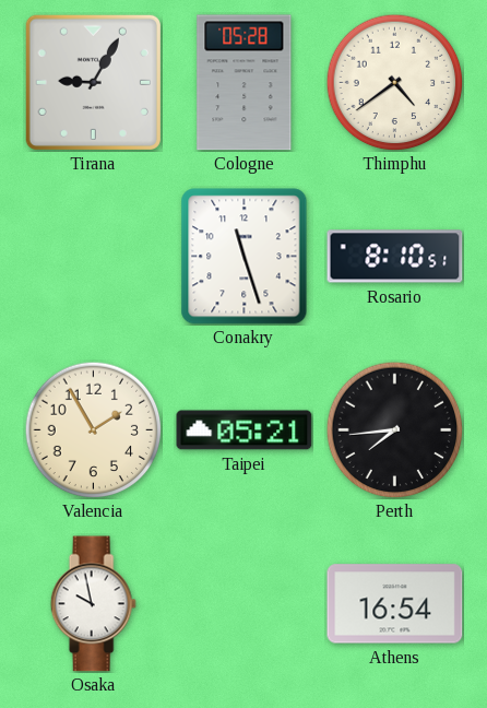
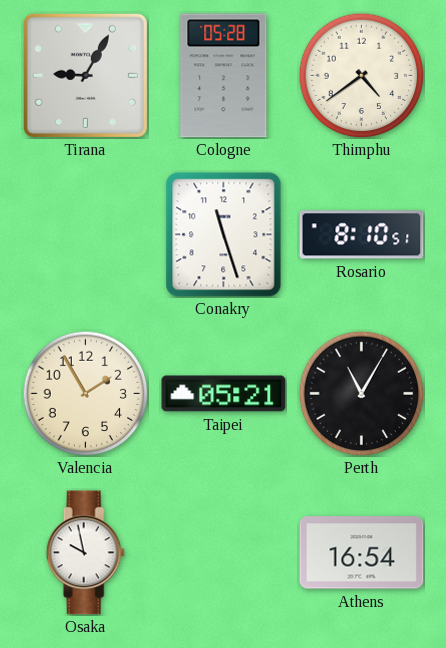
Perth: 7:44 -> 11:05 (361, 393)
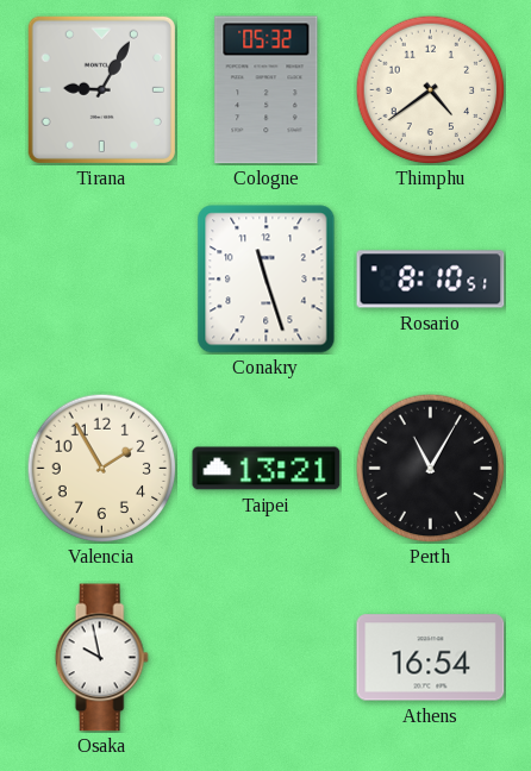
Cologne: 05:28 -> 05:32 (267, 90)
Taipei: 05:21 -> 13:21 (267, 469)
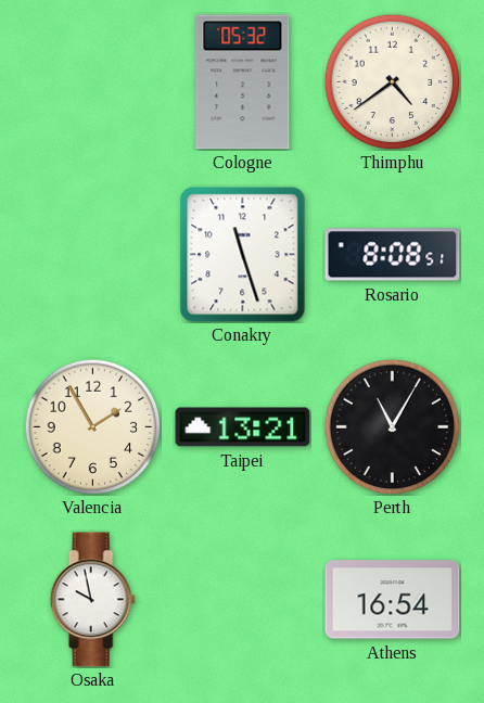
Tirana: 9:05 -> none (101, 89)
Rosario: 8:10 -> 8:08 (393, 255)
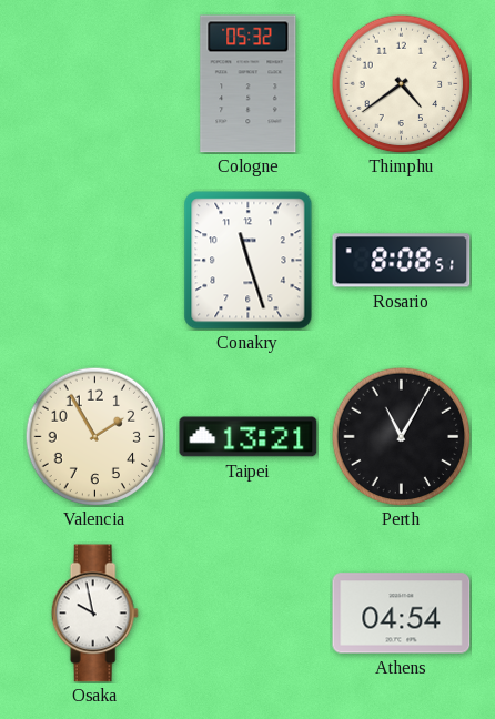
Athens: 16:54 -> 04:54 (402, 614)
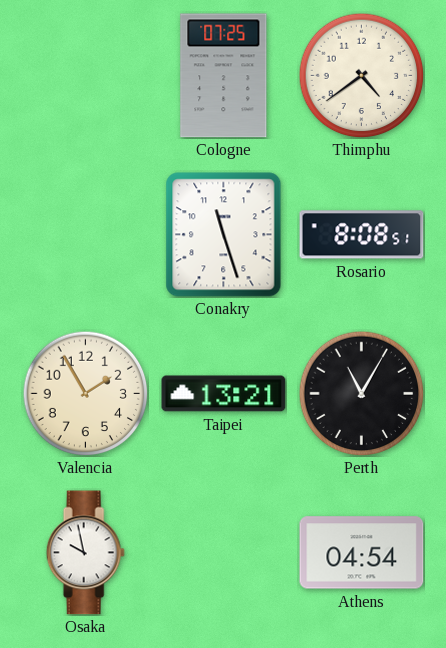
Cologne: 05:32 -> 07:25 (224, 76)
